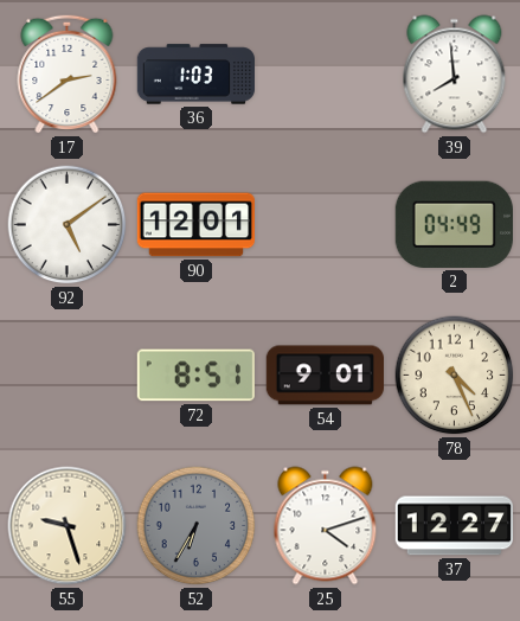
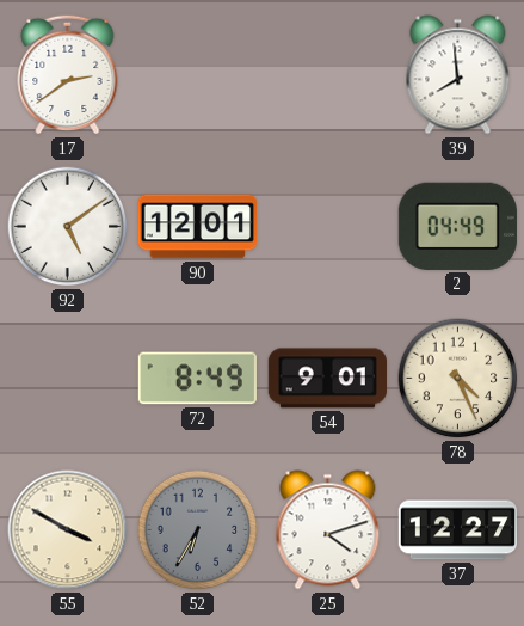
36: 1:03 -> none (197, 75)
72: 8:51 -> 8:49 (197, 379)
55: 9:27 -> 3:50 (68, 530)
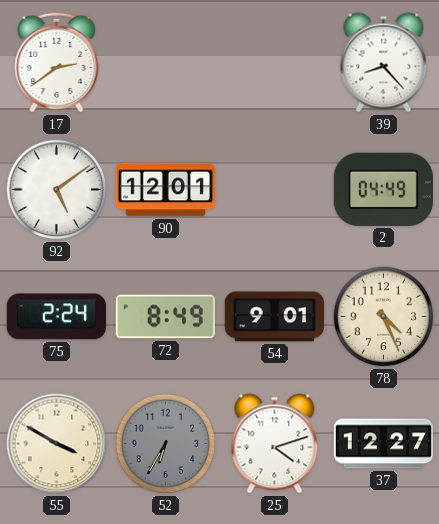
39: 7:59 -> 8:23 (384, 63)
75: none -> 2:24 (56, 317)
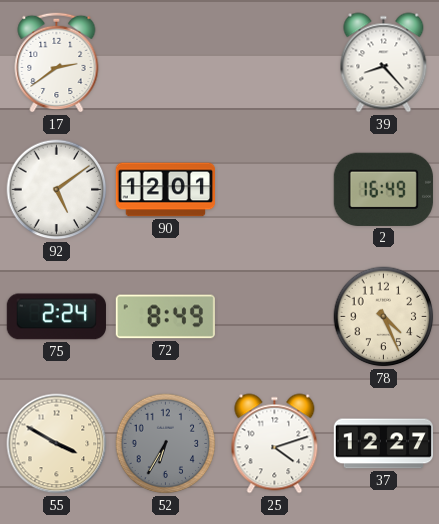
2: 04:49 -> 16:49 (383, 189)
54: 9:01 -> none (274, 317)
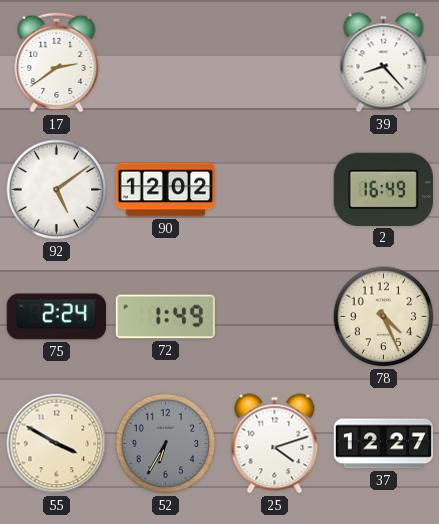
90: 12:01 -> 12:02 (165, 190)
72: 8:49 -> 1:49 (165, 317)
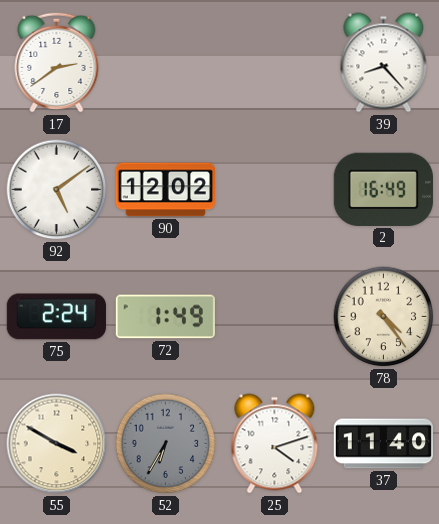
78: 4:26 -> 4:24 (384, 317)
37: 12:27 -> 11:40 (383, 444)
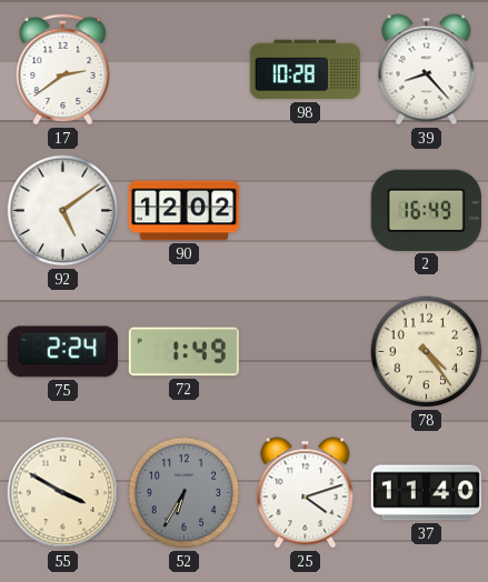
98: none -> 10:28 (305, 70)
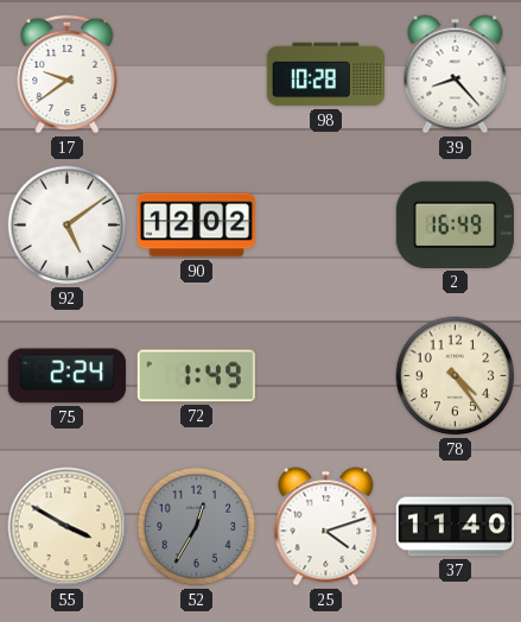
17: 2:39 -> 9:39 (68, 74)
52: 6:35 -> 12:35 (197, 527)
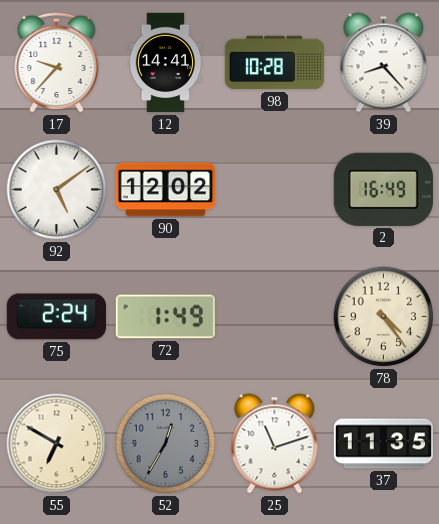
17: 9:39 -> 9:37 (57, 62)
12: none -> 14:41 (166, 63)
55: 3:50 -> 6:50 (57, 444)
25: 4:12 -> 11:12 (275, 444)
37: 11:40 -> 11:35 (383, 444)
